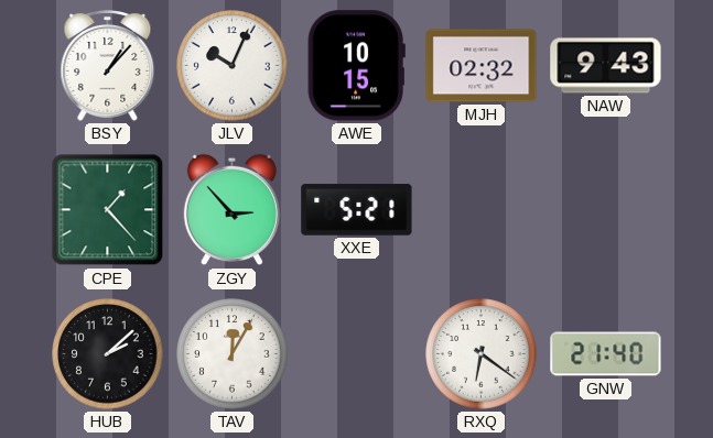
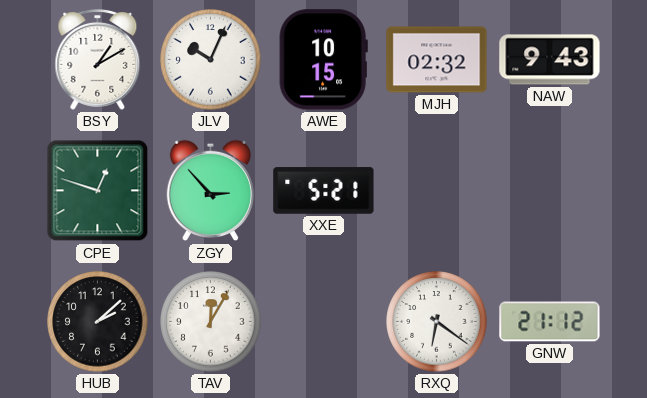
BSY: 1:07 -> 1:10 (98, 59)
CPE: 1:23 -> 12:48 (98, 191)
GNW: 21:40 -> 21:12 (550, 322)
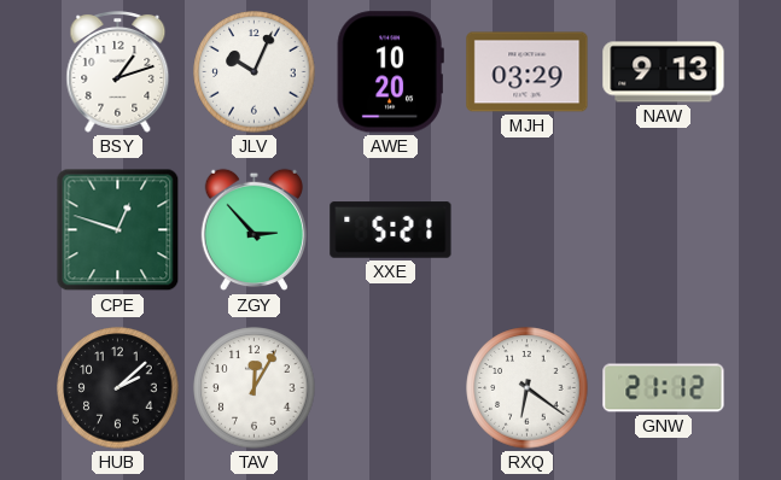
BSY: 1:10 -> 1:12 (118, 71)
AWE: 10:15 -> 10:20 (390, 72)
MJH: 02:32 -> 03:29 (528, 72)
NAW: 9:43 -> 9:13 (664, 72)
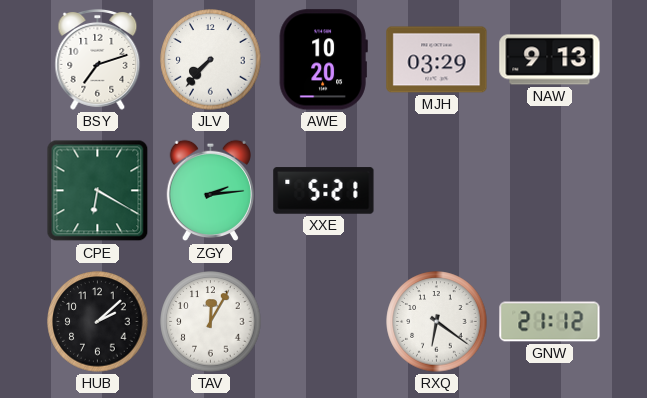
BSY: 1:12 -> 7:12 (98, 59)
JLV: 10:04 -> 7:37 (211, 60)
CPE: 12:48 -> 6:20 (98, 191)
ZGY: 2:53 -> 2:14 (210, 191)
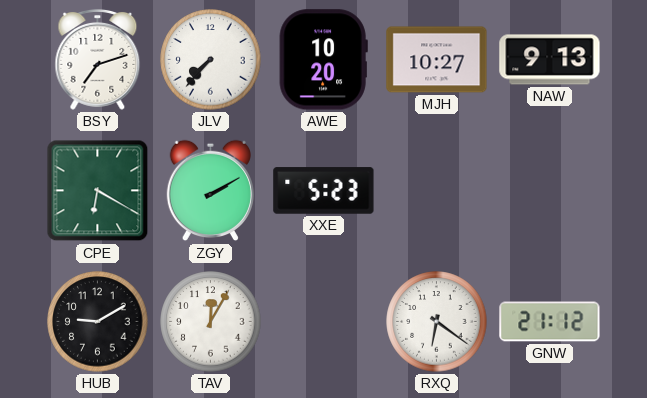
MJH: 03:29 -> 10:27 (437, 60)
ZGY: 2:14 -> 2:10 (210, 191)
XXE: 5:21 -> 5:23 (324, 191)
HUB: 2:08 -> 9:10 (98, 322)
